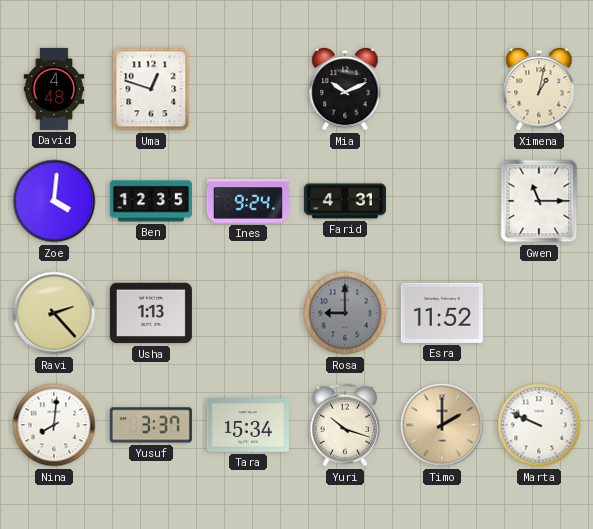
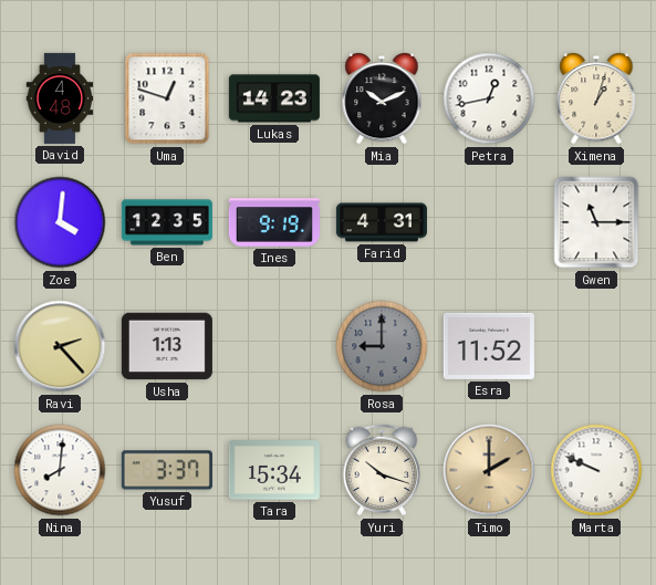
Lukas: none -> 14:23 (274, 98)
Petra: none -> 12:43 (489, 98)
Ximena: 1:02 -> 1:03 (596, 100)
Ines: 9:24 -> 9:19 (274, 222)
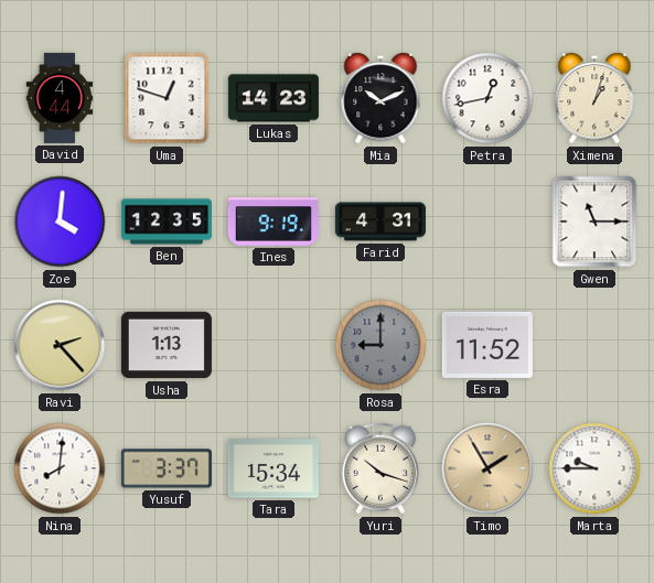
David: 4:48 -> 4:44 (60, 98)
Timo: 2:00 -> 1:55 (487, 468)
Marta: 9:49 -> 9:45 (594, 468)
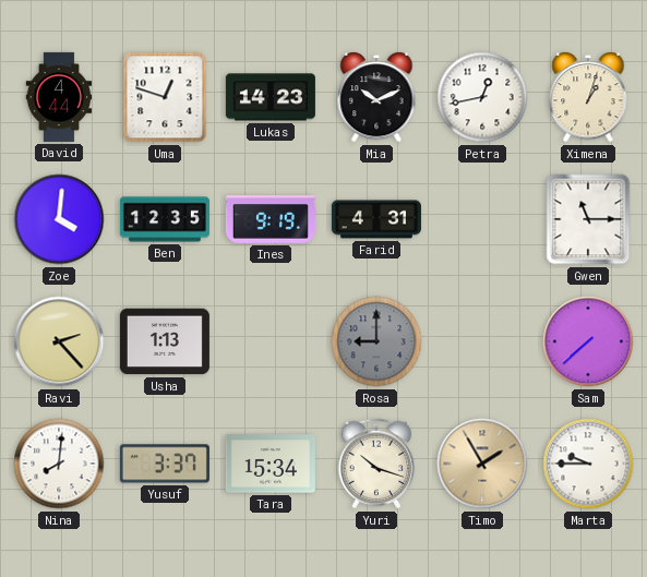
Esra: 11:52 -> none (487, 345)
Sam: none -> 7:38 (588, 341)
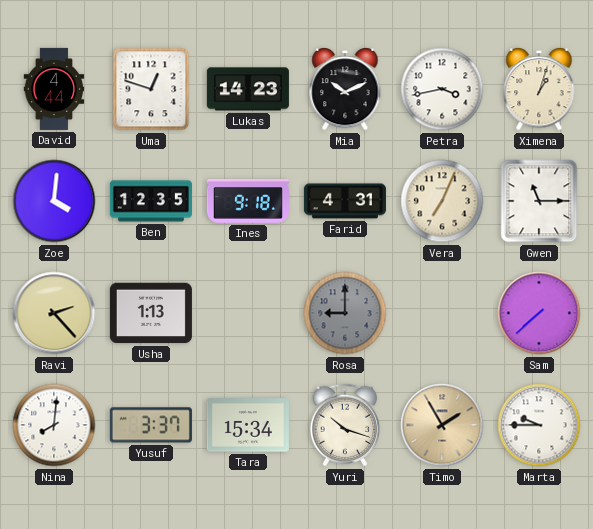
Petra: 12:43 -> 3:43 (442, 89)
Ines: 9:19 -> 9:18 (248, 201)
Vera: none -> 7:04 (442, 201)
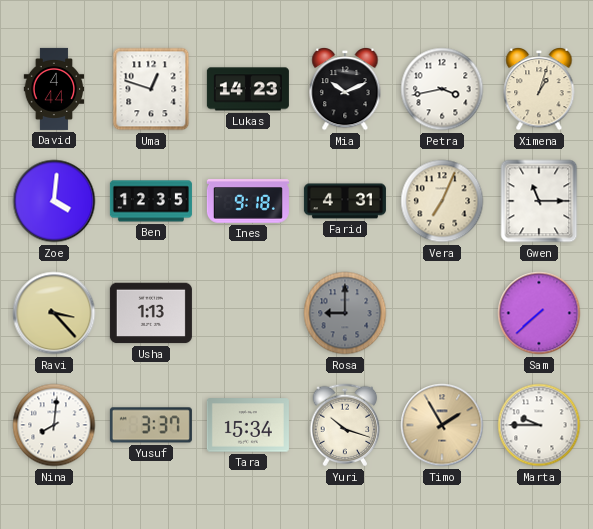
Ravi: 2:23 -> 3:23 (54, 313)
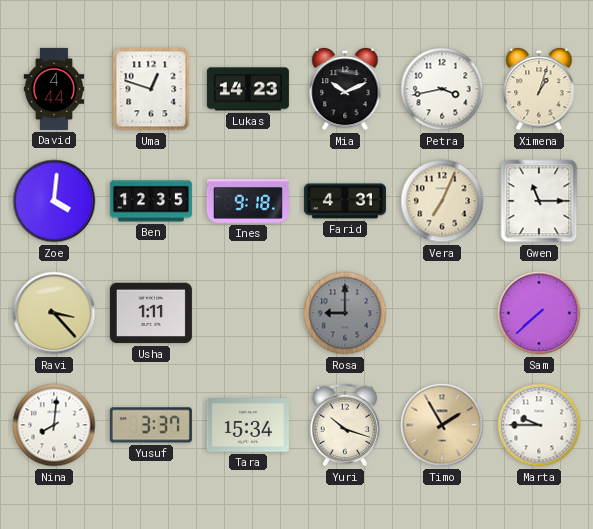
Usha: 1:13 -> 1:11 (151, 313)
